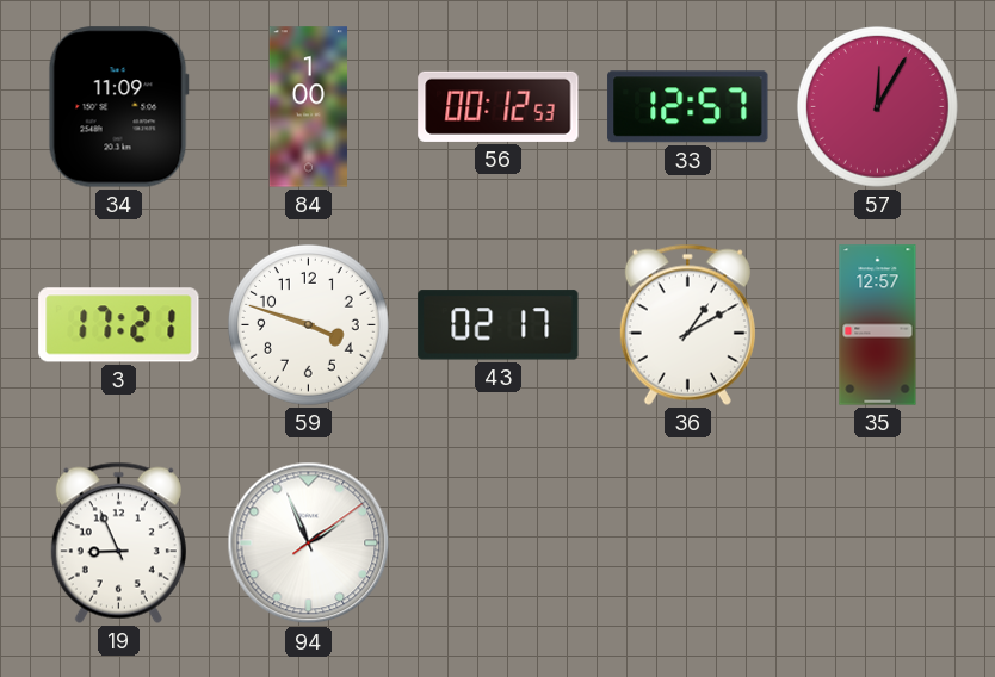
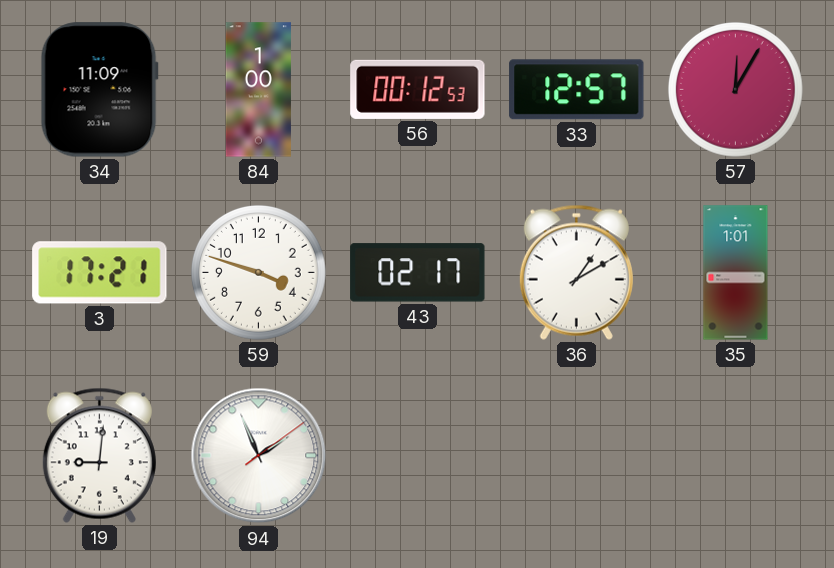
35: 12:57 -> 1:01 (736, 273)
19: 8:56 -> 9:01 (99, 455)
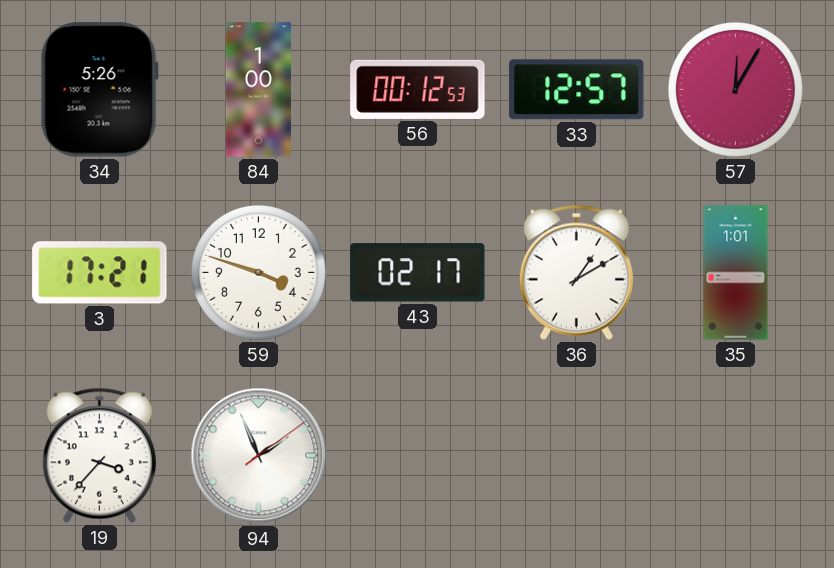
34: 11:09 -> 5:26 (99, 90)
19: 9:01 -> 3:37 (99, 455)
